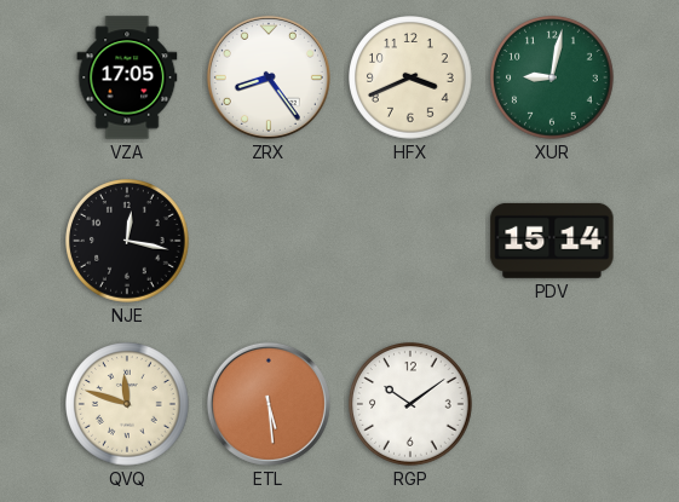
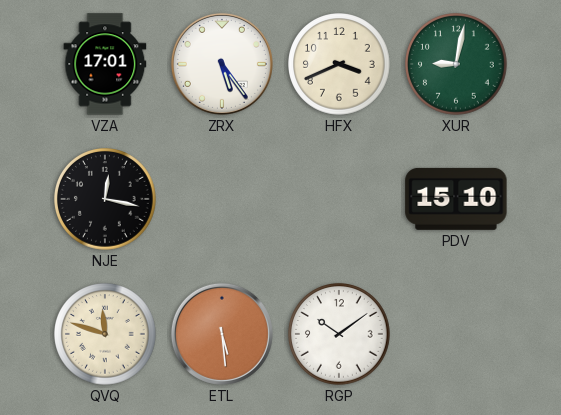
VZA: 17:05 -> 17:01 (105, 64)
ZRX: 8:24 -> 5:24 (222, 64)
PDV: 15:14 -> 15:10 (456, 199)
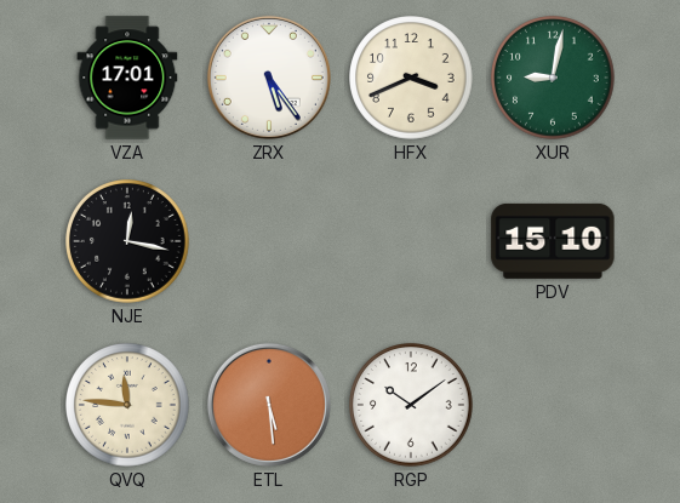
QVQ: 11:48 -> 11:46 (128, 406)
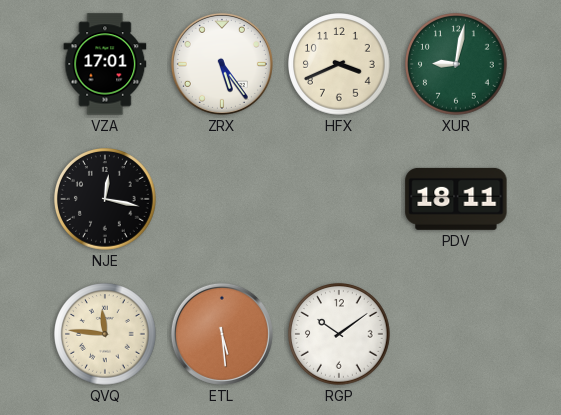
PDV: 15:10 -> 18:11 (456, 199)
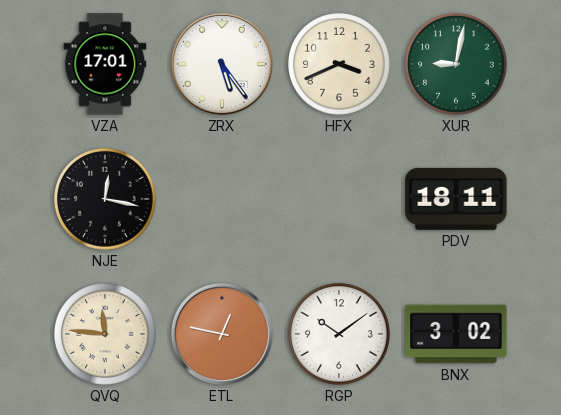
ETL: 5:29 -> 12:47 (222, 334)
BNX: none -> 3:02 (456, 334)
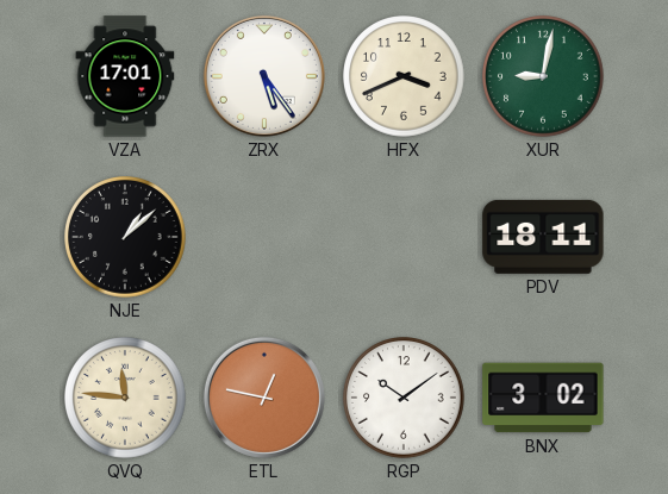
NJE: 12:17 -> 1:08 (126, 238)
